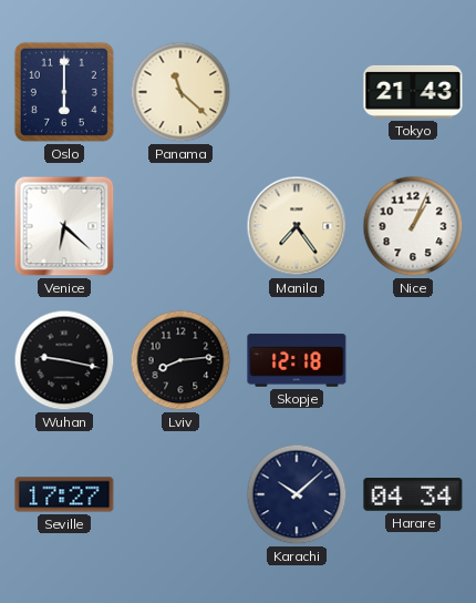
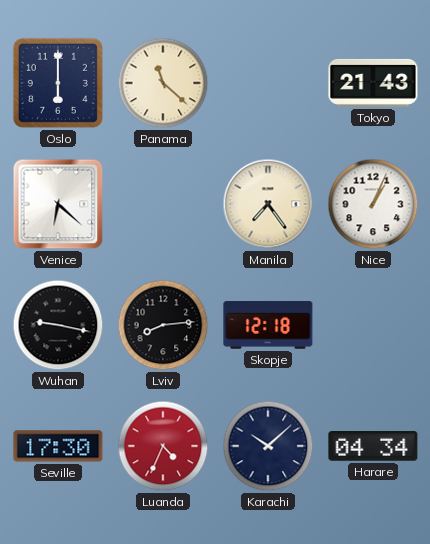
Seville: 17:27 -> 17:30 (58, 446)
Luanda: none -> 4:34 (163, 446)
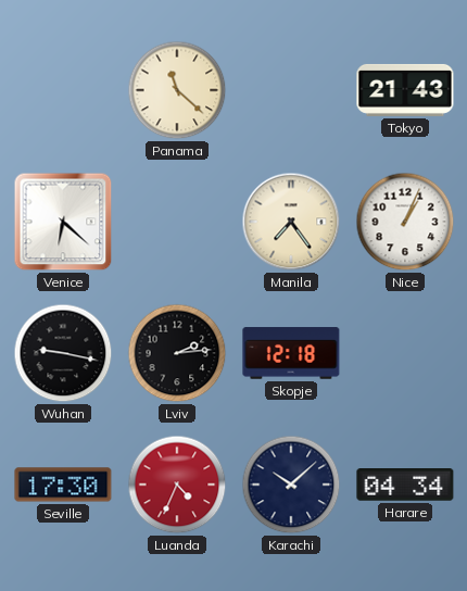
Oslo: 6:00 -> none (58, 83)
Lviv: 8:14 -> 2:14 (177, 353)
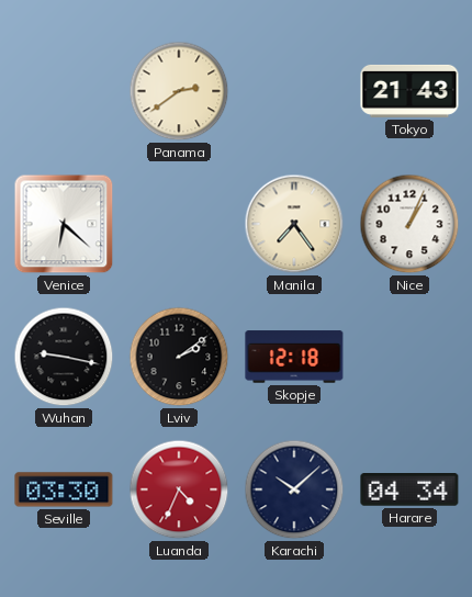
Panama: 11:22 -> 2:39 (179, 91)
Lviv: 2:14 -> 2:09 (179, 357)
Seville: 17:30 -> 03:30 (64, 489)
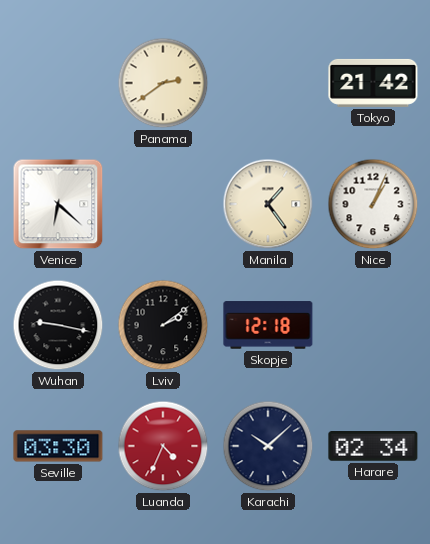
Tokyo: 21:43 -> 21:42 (373, 83)
Manila: 7:24 -> 1:24 (268, 204)
Harare: 04:34 -> 02:34 (373, 447)
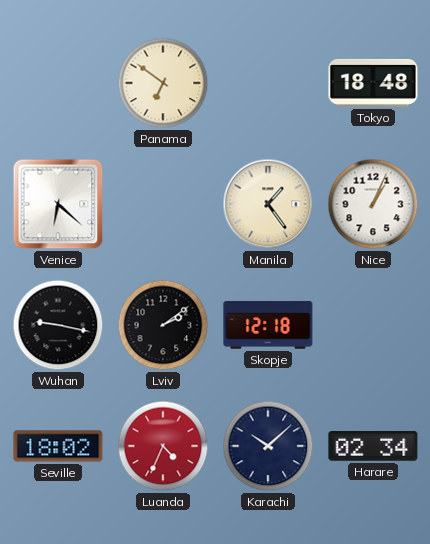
Panama: 2:39 -> 6:51 (163, 83)
Tokyo: 21:42 -> 18:48 (373, 83)
Seville: 03:30 -> 18:02 (58, 446)
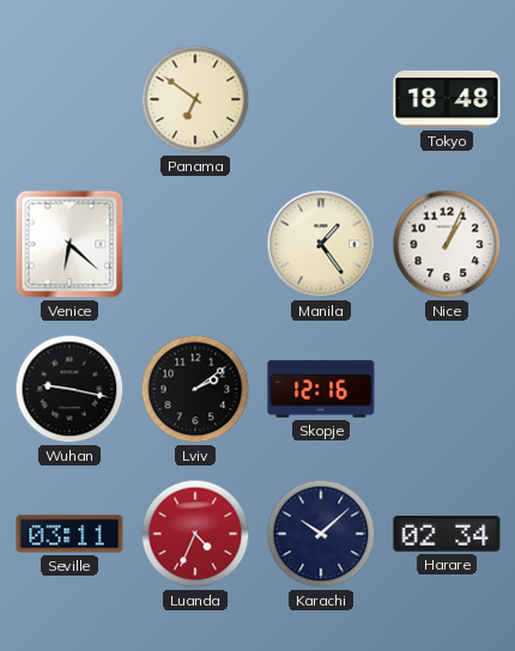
Skopje: 12:18 -> 12:16 (321, 389)
Seville: 18:02 -> 03:11 (69, 534)
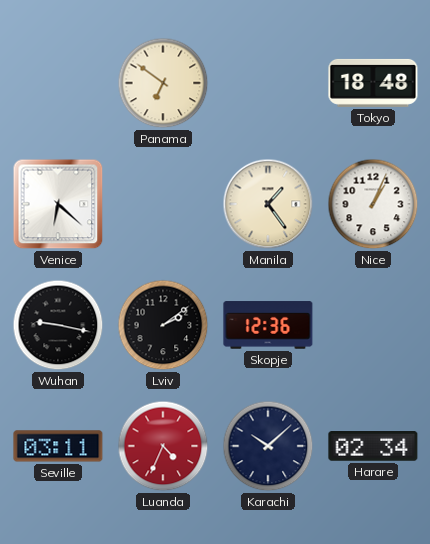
Skopje: 12:16 -> 12:36 (268, 325)
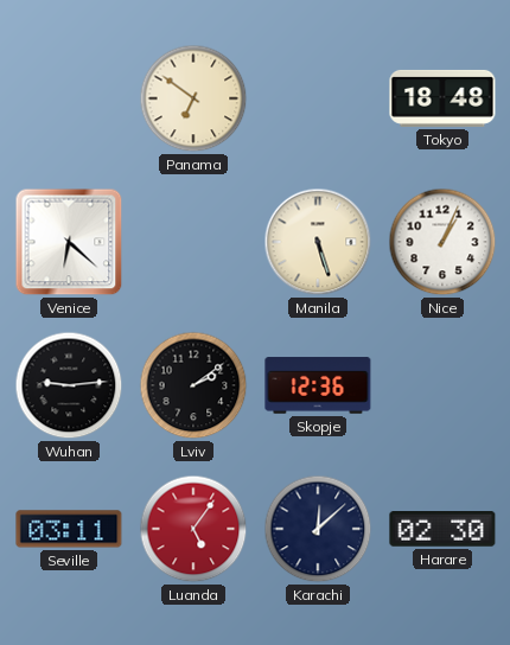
Manila: 1:24 -> 5:27 (318, 242)
Wuhan: 9:17 -> 9:14 (69, 385)
Luanda: 4:34 -> 5:06 (193, 529)
Karachi: 10:08 -> 12:08 (318, 529)
Harare: 02:34 -> 02:30 (442, 530)
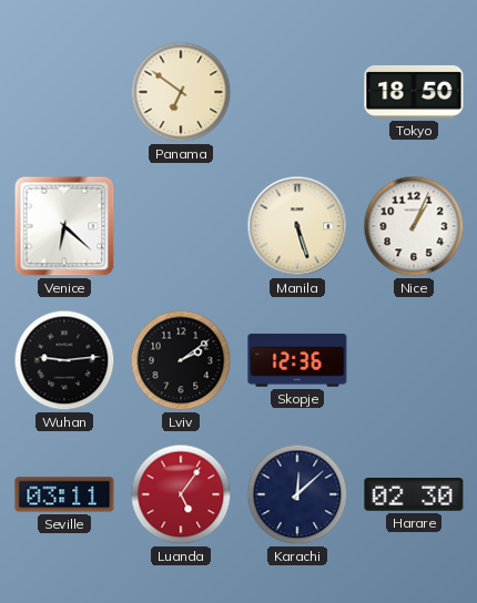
Tokyo: 18:48 -> 18:50 (414, 92)
